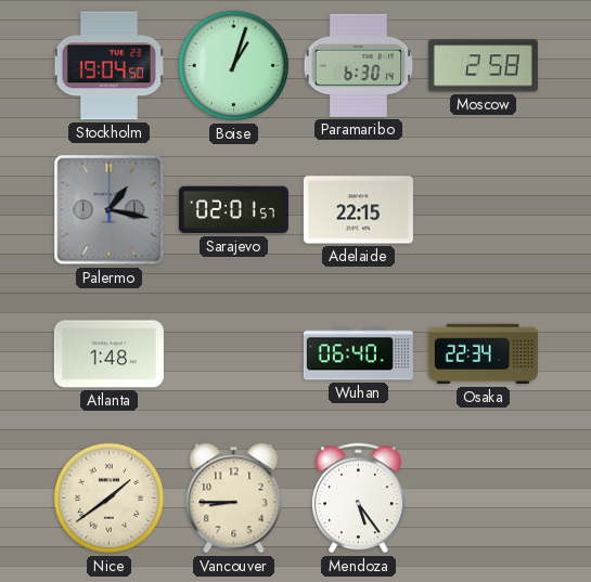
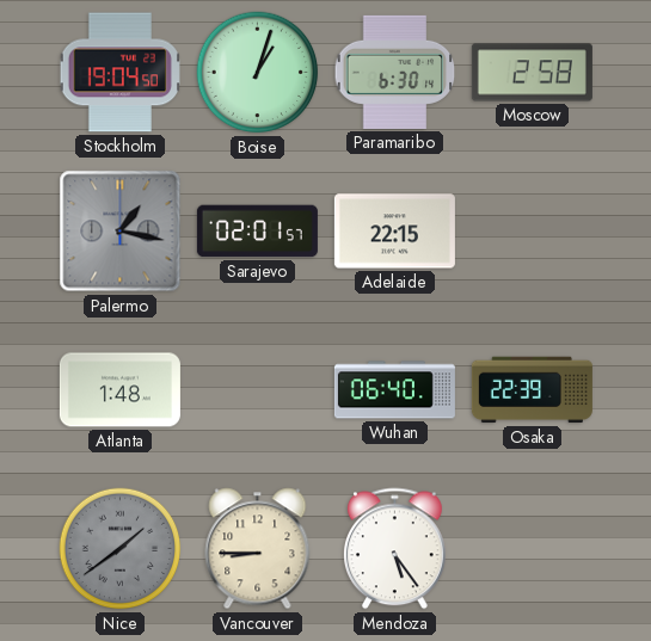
Osaka: 22:34 -> 22:39 (532, 390)
Nice dial: cream -> grey (121, 549)
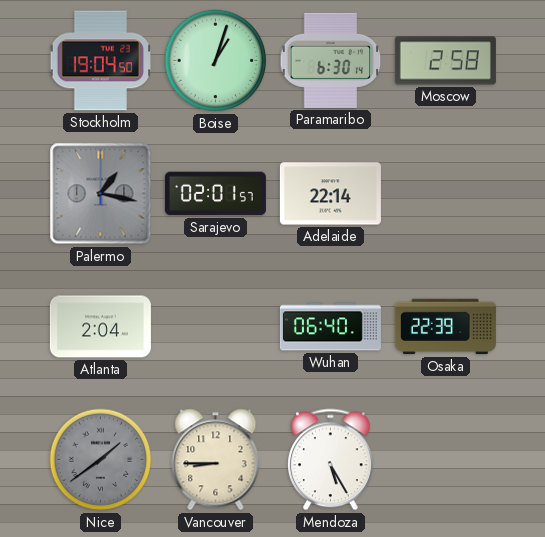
Adelaide: 22:15 -> 22:14 (330, 194)
Atlanta: 1:48 -> 2:04 (100, 327)
Mendoza: 5:24 -> 5:25 (331, 460)
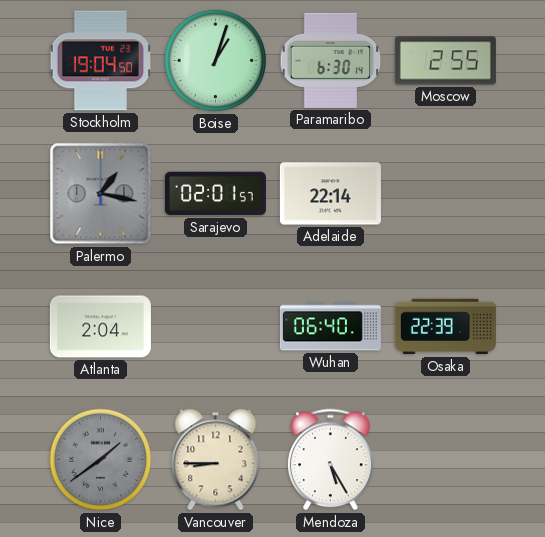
Moscow: 2:58 -> 2:55 (445, 61)
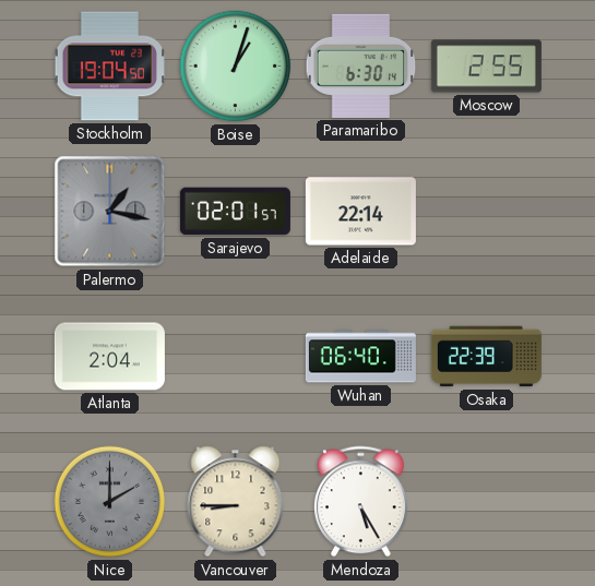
Nice: 1:39 -> 2:00 (110, 502)
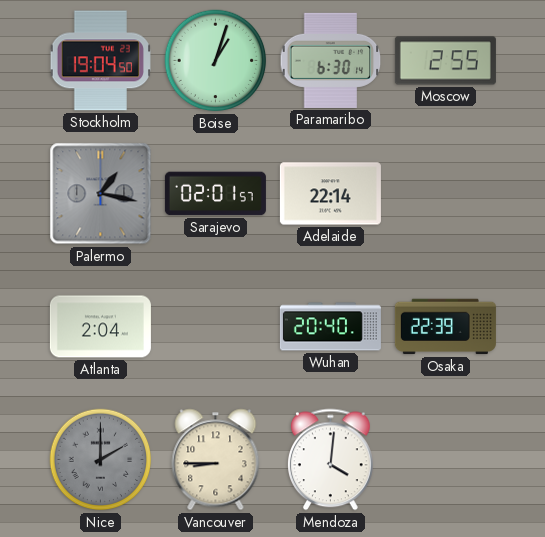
Wuhan: 06:40 -> 20:40 (330, 327)
Mendoza: 5:25 -> 4:01 (331, 460)
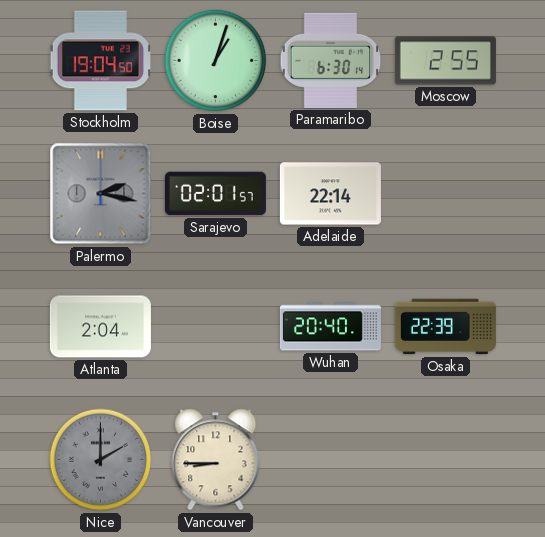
Palermo: 1:17 -> 2:17 (101, 194)
Mendoza: 4:01 -> none (331, 460)
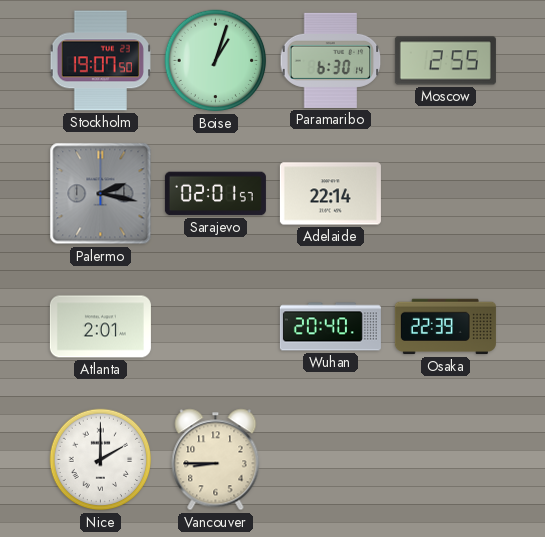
Stockholm: 19:04 -> 19:07 (100, 61)
Atlanta: 2:04 -> 2:01 (100, 327)
Nice dial: grey -> white (101, 460)
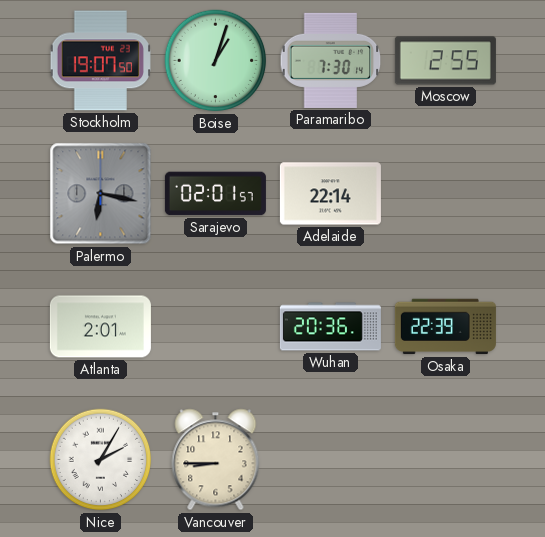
Paramaribo: 6:30 -> 7:30 (331, 60)
Palermo: 2:17 -> 6:17 (101, 194)
Wuhan: 20:40 -> 20:36 (330, 327)
Nice: 2:00 -> 2:05 (101, 460)
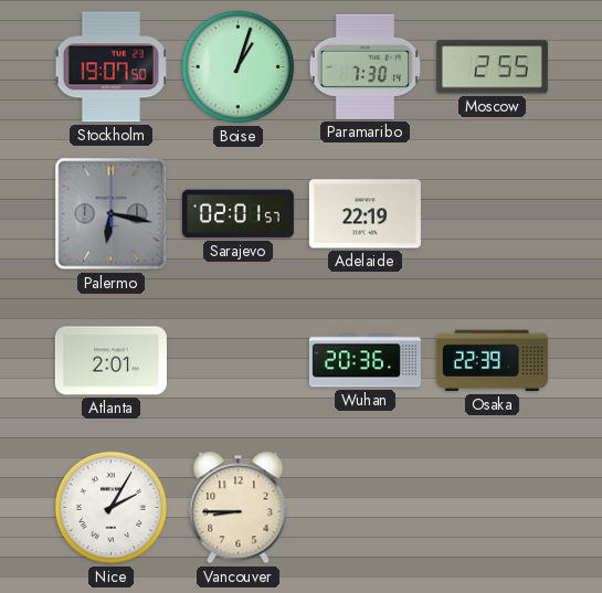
Adelaide: 22:14 -> 22:19 (365, 214)
